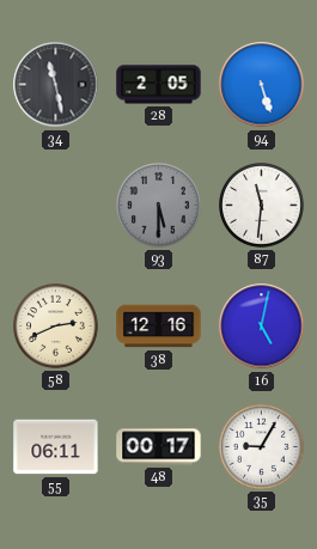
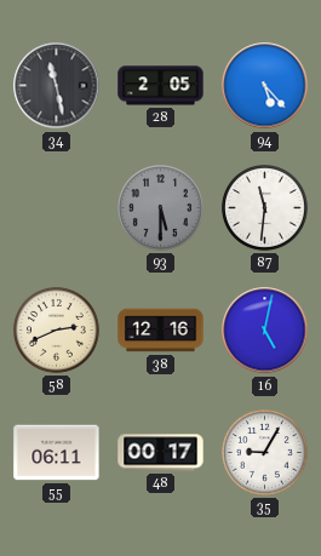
94: 5:27 -> 5:23 (265, 86)
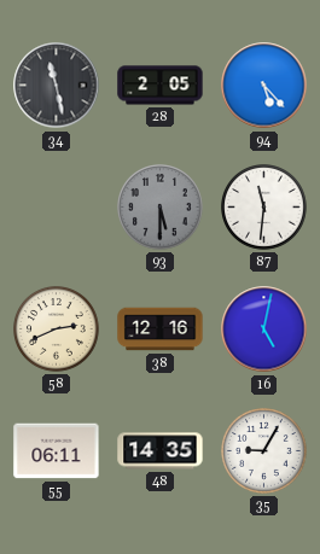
48: 00:17 -> 14:35 (161, 451)
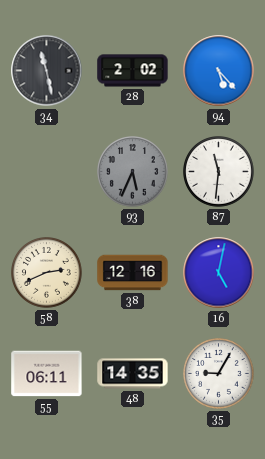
28: 2:05 -> 2:02 (133, 71)
93: 5:30 -> 5:34 (133, 172)
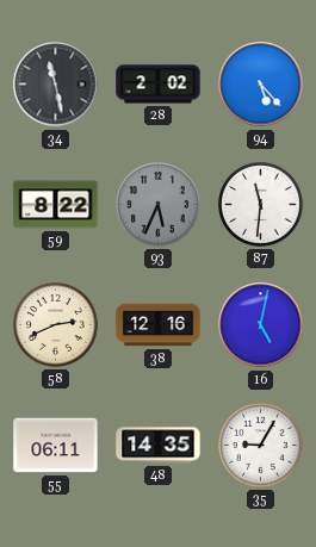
59: none -> 8:22 (56, 205)
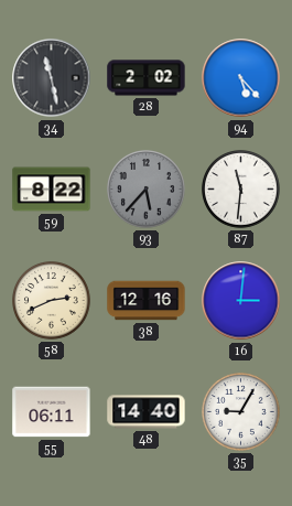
93: 5:34 -> 5:37 (147, 190)
16: 5:02 -> 3:01 (241, 301)
48: 14:35 -> 14:40 (147, 412)
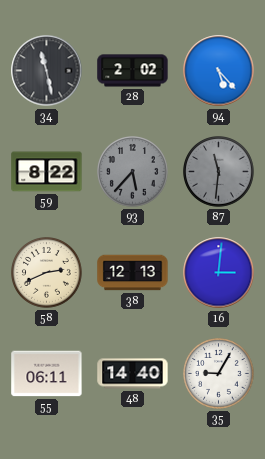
87 dial: white -> grey (219, 172)
38: 12:16 -> 12:13 (133, 273)
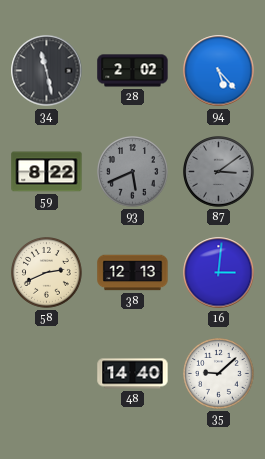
93: 5:37 -> 5:41 (133, 172)
87: 11:31 -> 3:09 (219, 172)
55: 06:11 -> none (47, 374)
35: 9:05 -> 9:08 (219, 374)
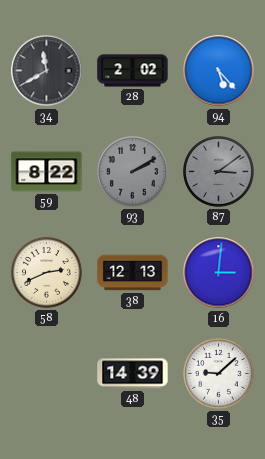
34: 11:28 -> 11:40 (47, 71)
93: 5:41 -> 2:10 (133, 172)
48: 14:40 -> 14:39 (133, 374)
